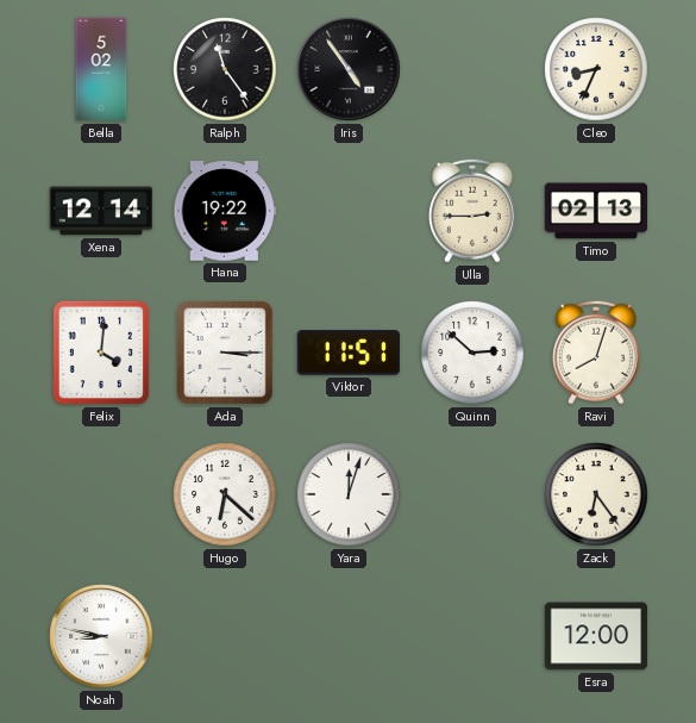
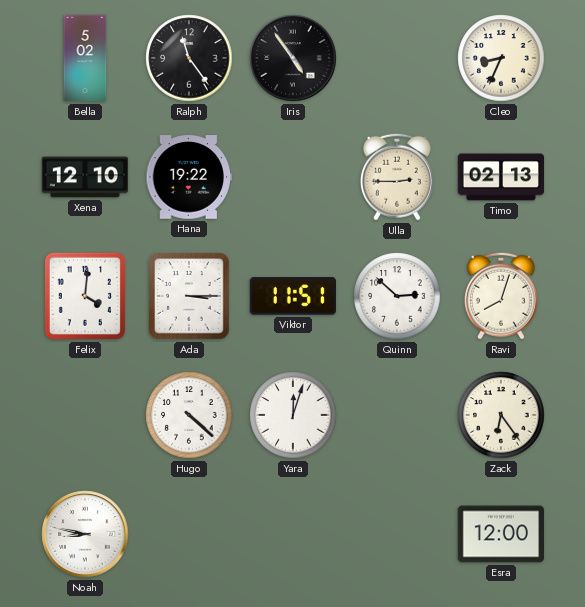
Xena: 12:14 -> 12:10 (85, 177)
Hugo: 6:22 -> 4:22 (189, 415)
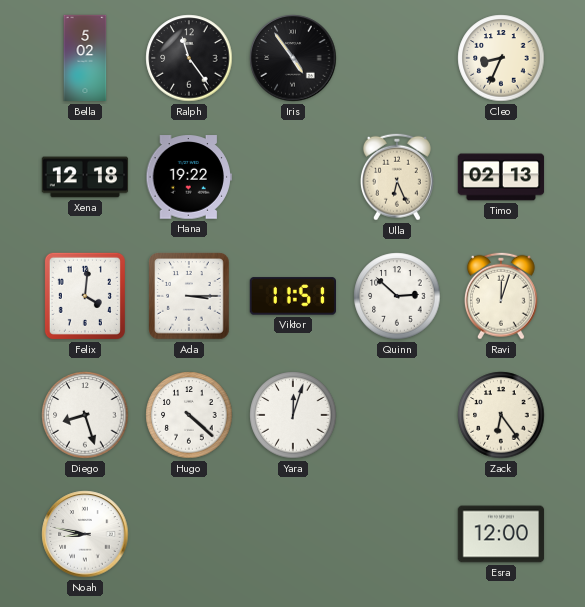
Xena: 12:10 -> 12:18 (85, 177)
Ulla: 2:45 -> 6:26 (397, 177)
Ravi: 8:03 -> 12:03 (501, 296)
Diego: none -> 8:27 (85, 415)
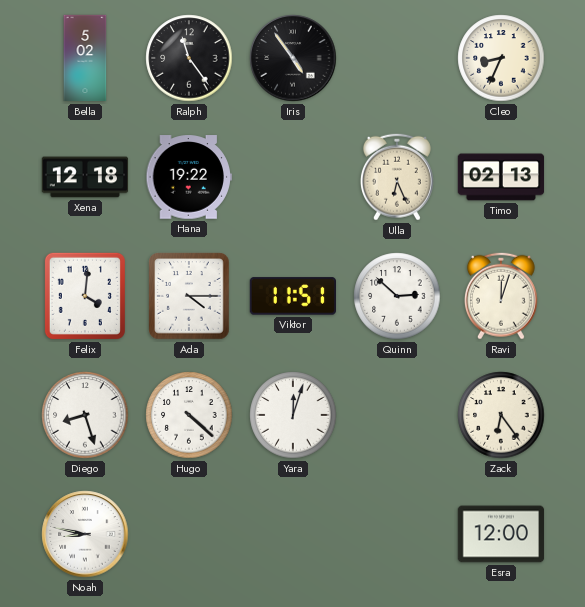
Ada: 3:15 -> 4:15 (189, 296)
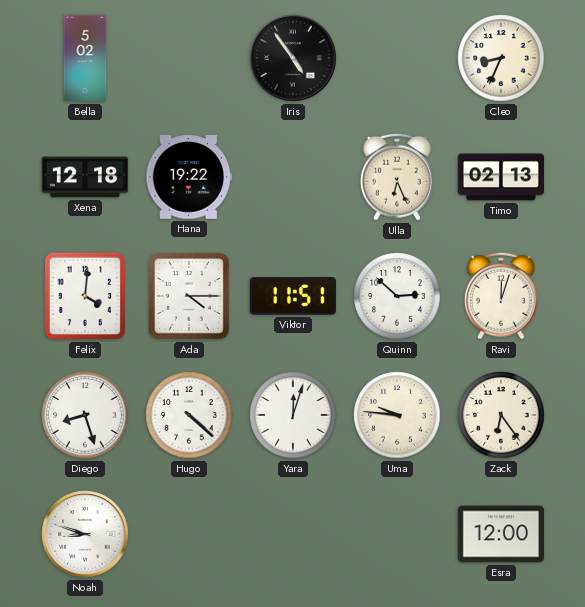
Ralph: 11:24 -> none (189, 58)
Uma: none -> 9:46 (397, 415)
Noah: 8:47 -> 8:48 (85, 534)
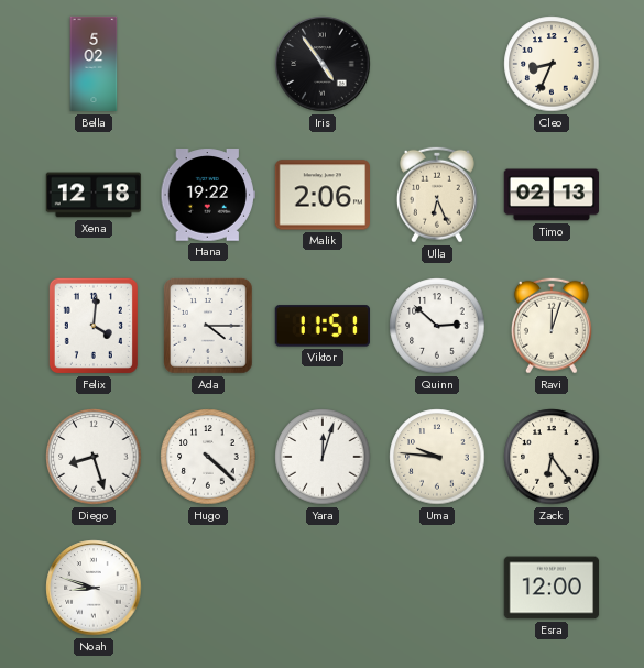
Malik: none -> 2:06 (321, 195)
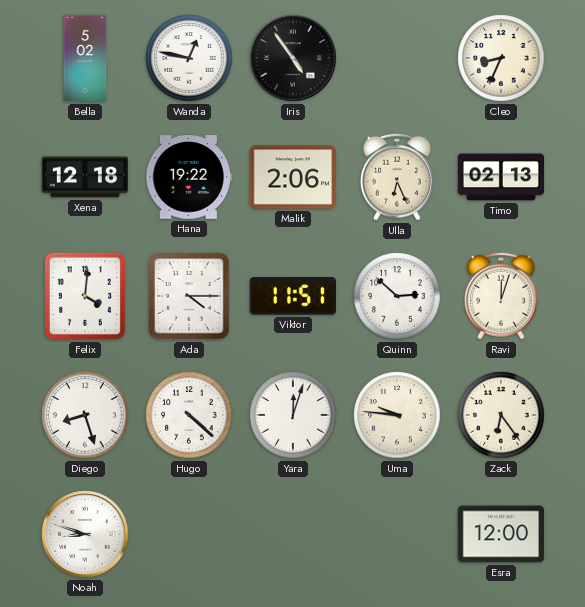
Wanda: none -> 12:47 (189, 58)
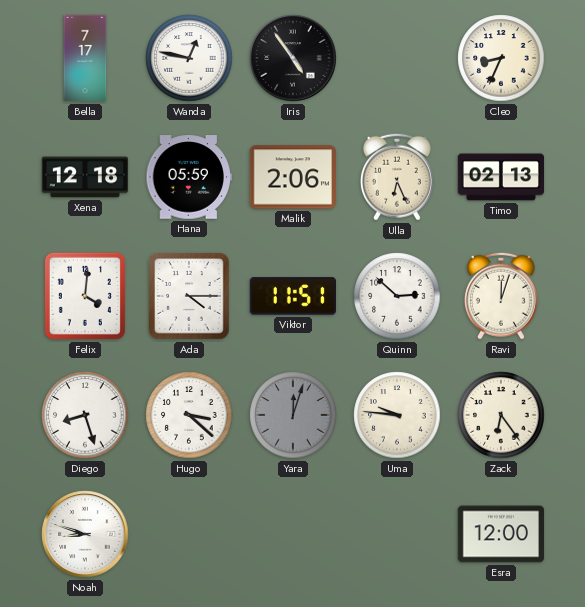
Bella: 5:02 -> 7:17 (85, 58)
Hana: 19:22 -> 05:59 (188, 177)
Hugo: 4:22 -> 3:22 (189, 415)
Yara dial: white -> grey (293, 415)
